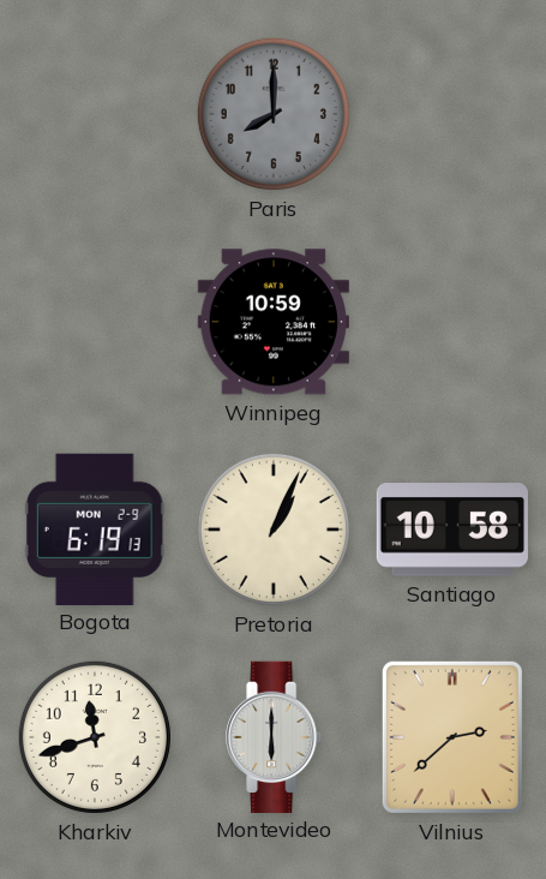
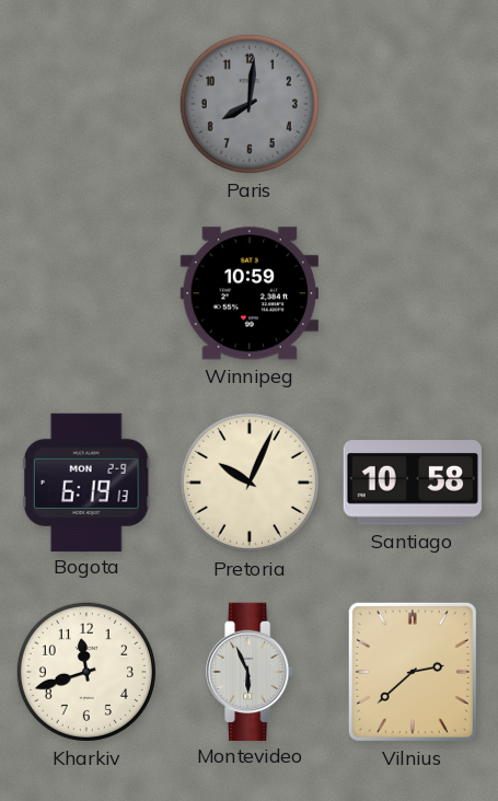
Paris: 8:00 -> 8:01 (250, 104)
Pretoria: 1:04 -> 10:04 (250, 483)
Montevideo: 6:00 -> 5:56 (251, 671)
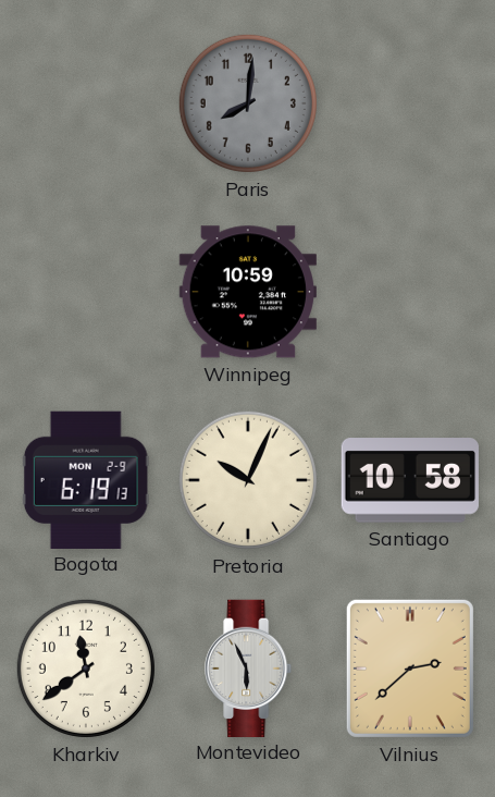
Kharkiv: 11:42 -> 11:39 (86, 669)
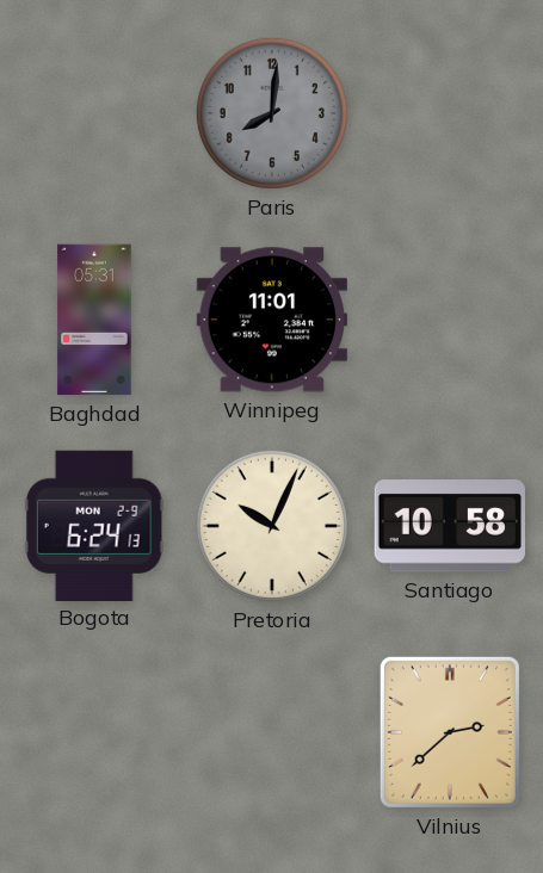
Baghdad: none -> 05:31 (94, 320)
Winnipeg: 10:59 -> 11:01 (272, 320)
Bogota: 6:19 -> 6:24 (94, 525)
Kharkiv: 11:39 -> none (86, 669)
Montevideo: 5:56 -> none (249, 667)
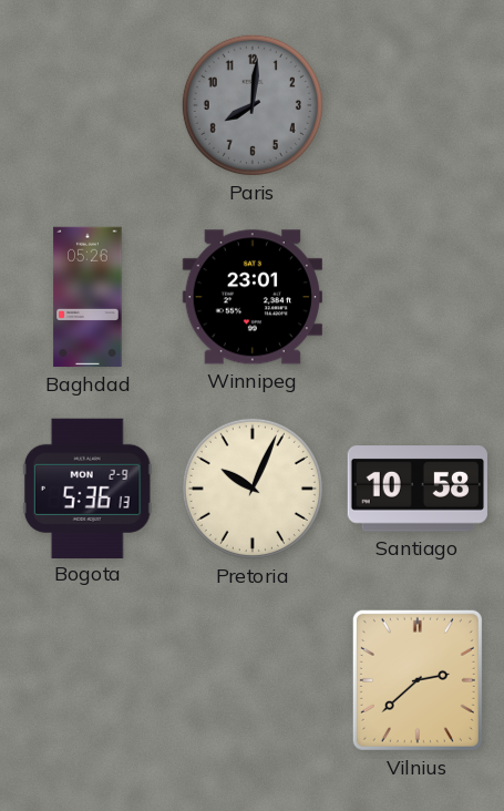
Baghdad: 05:31 -> 05:26 (88, 297)
Winnipeg: 11:01 -> 23:01 (253, 297)
Bogota: 6:24 -> 5:36 (88, 487)
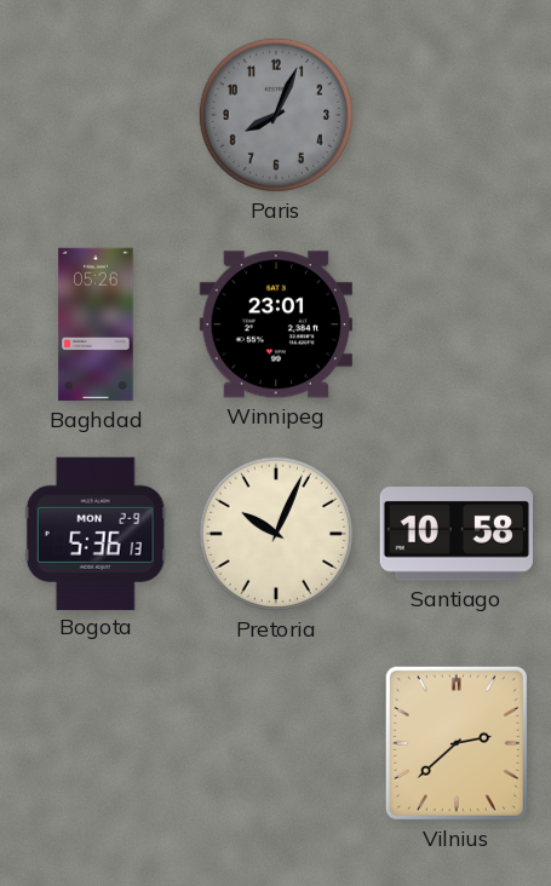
Paris: 8:01 -> 8:04 (276, 115)
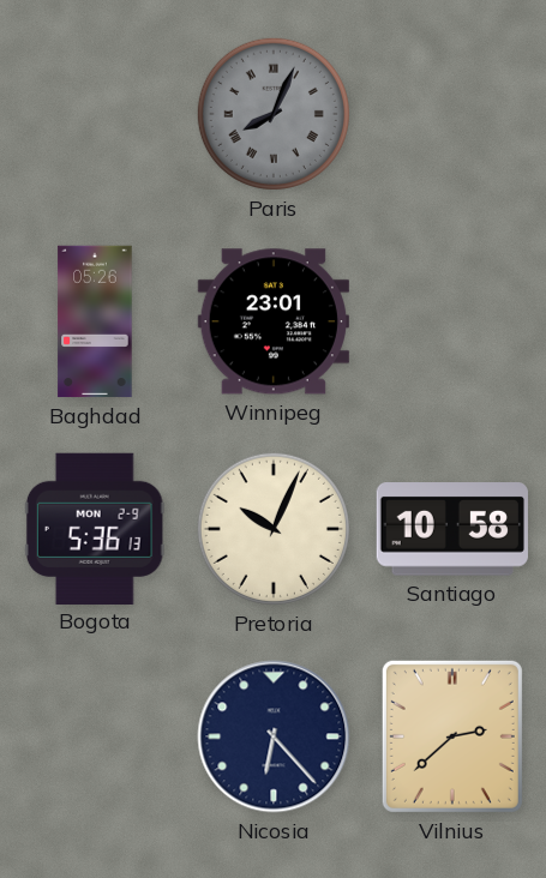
Paris numerals: Arabic -> Roman (274, 114)
Nicosia: none -> 6:23 (274, 736)
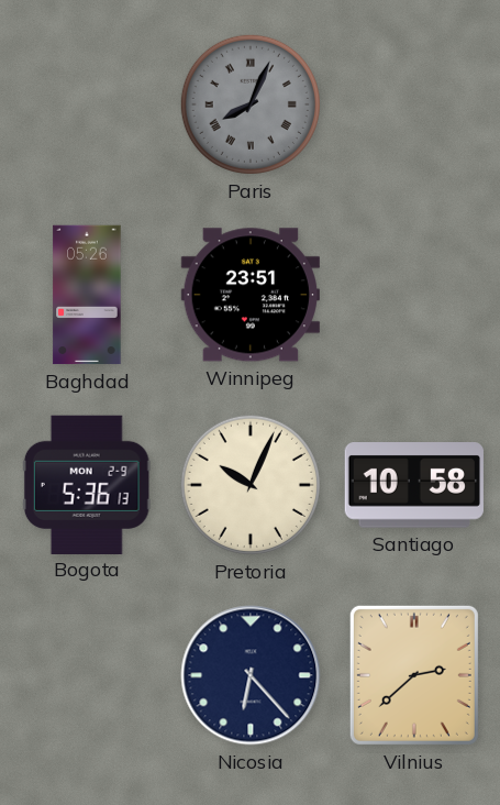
Winnipeg: 23:01 -> 23:51 (251, 295)
